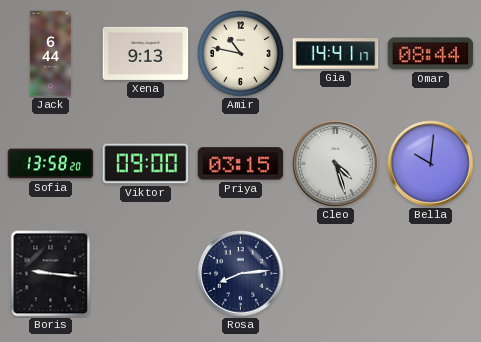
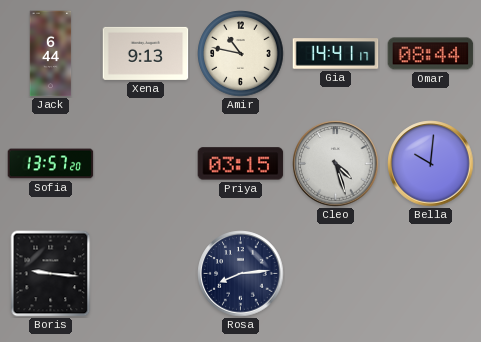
Sofia: 13:58 -> 13:57 (51, 164)
Viktor: 09:00 -> none (146, 164)
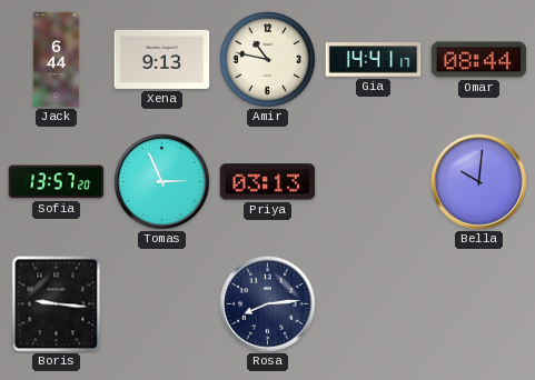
Tomas: none -> 2:56 (162, 182)
Priya: 03:15 -> 03:13 (268, 182)
Cleo: 4:27 -> none (336, 164)
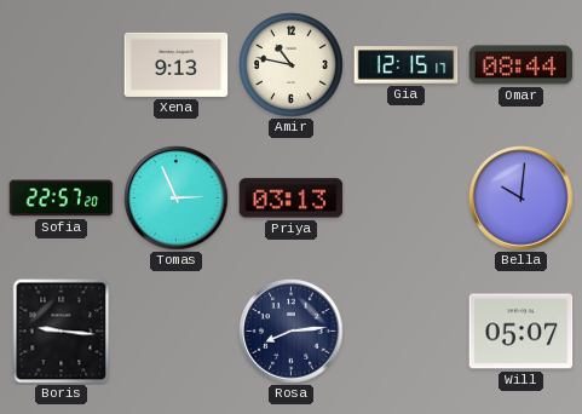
Jack: 6:44 -> none (57, 60)
Gia: 14:41 -> 12:15 (407, 65)
Sofia: 13:57 -> 22:57 (62, 199)
Will: none -> 05:07 (522, 332)
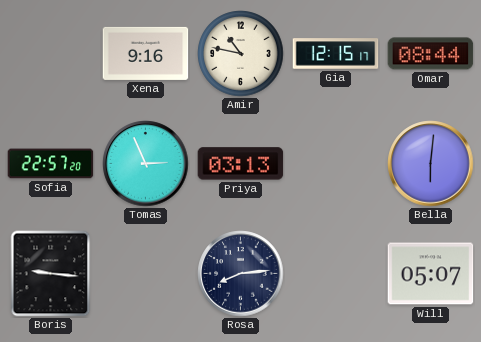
Xena: 9:13 -> 9:16 (146, 53)
Bella: 10:01 -> 6:01 (431, 164)
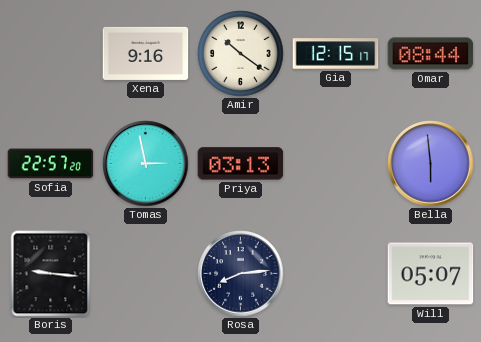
Amir: 10:47 -> 10:21 (241, 54)
Tomas: 2:56 -> 2:58 (146, 164)
Bella: 6:01 -> 5:59 (431, 164)
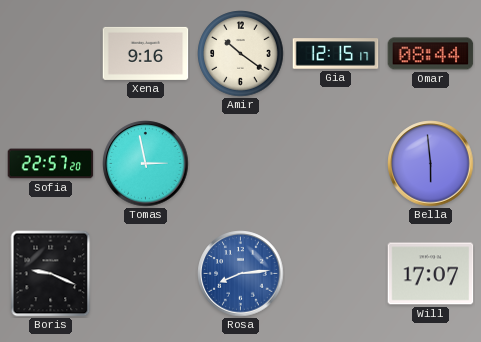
Priya: 03:13 -> none (241, 164)
Boris: 9:16 -> 9:19 (51, 274)
Rosa dial: navy -> blue (241, 274)
Will: 05:07 -> 17:07 (431, 274)
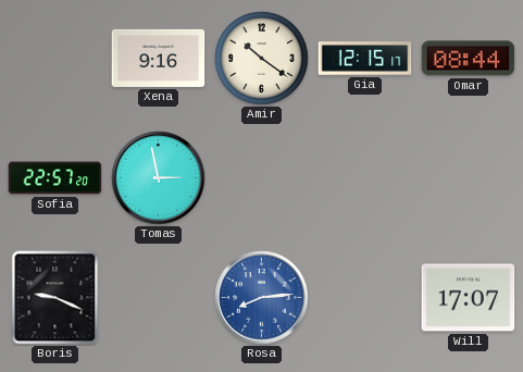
Bella: 5:59 -> none (431, 164)
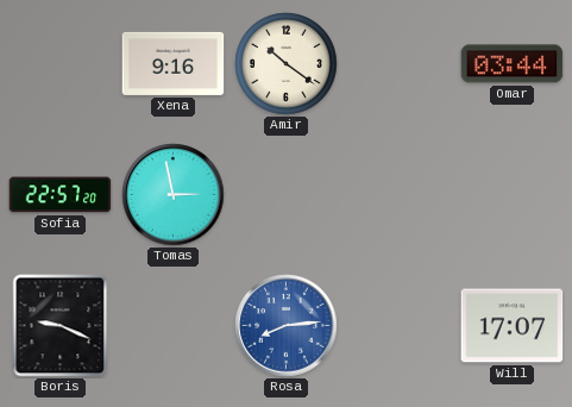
Gia: 12:15 -> none (365, 59)
Omar: 08:44 -> 03:44 (513, 64)
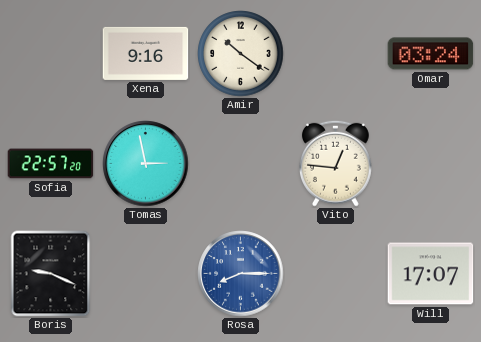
Omar: 03:44 -> 03:24 (431, 54)
Vito: none -> 12:46 (335, 163)
Rosa: 8:14 -> 8:15 (241, 274)
